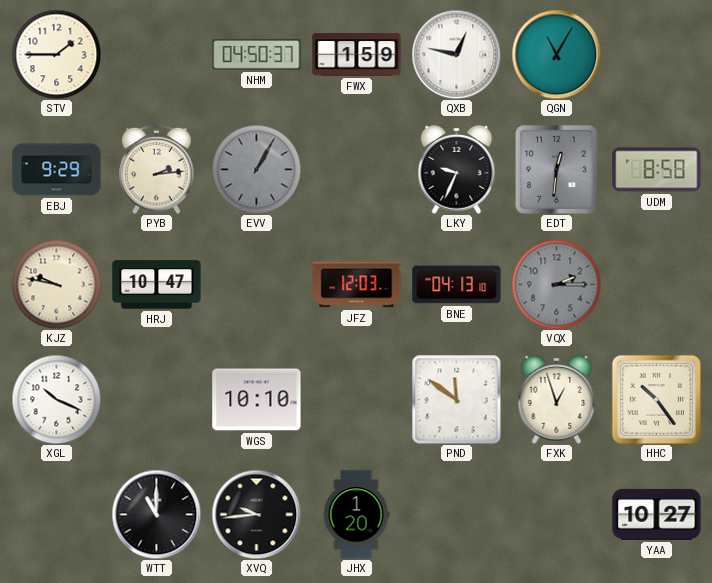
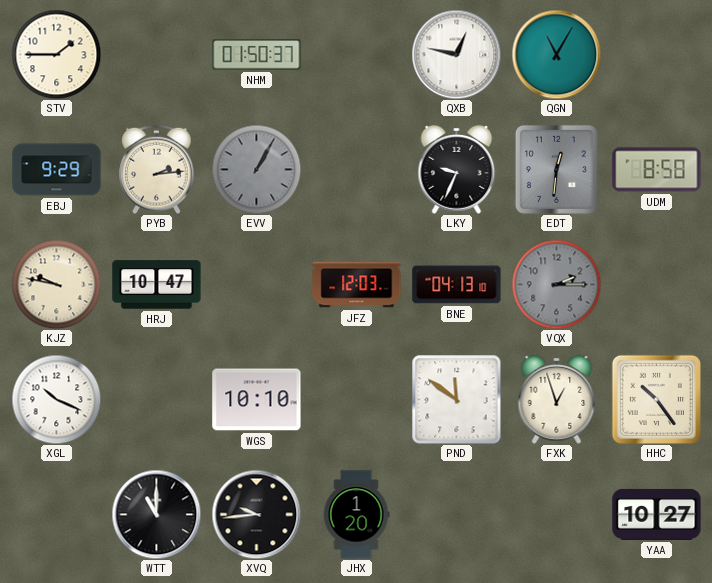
NHM: 04:50 -> 01:50 (257, 55)
FWX: 1:59 -> none (357, 55)
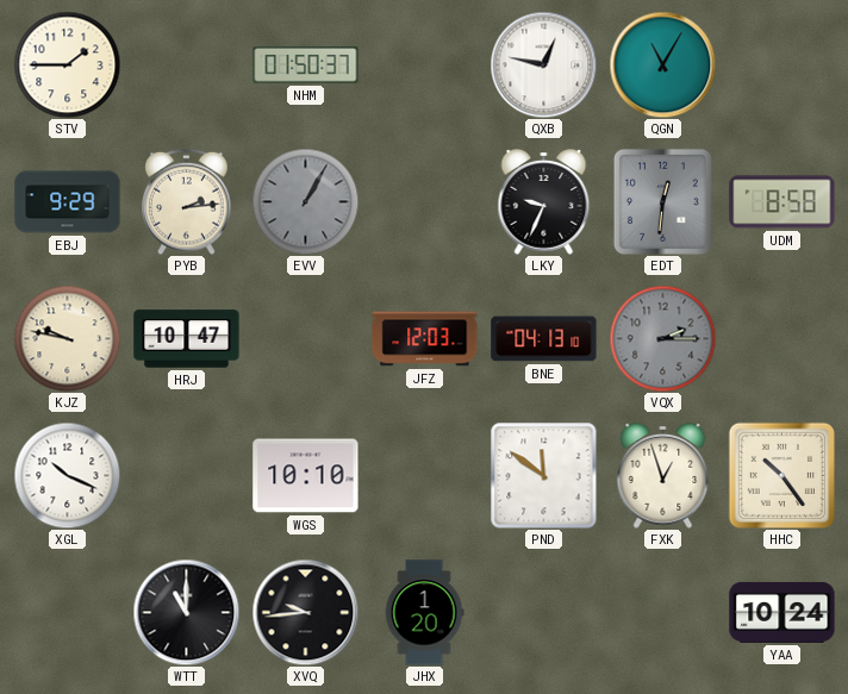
YAA: 10:27 -> 10:24 (782, 612)
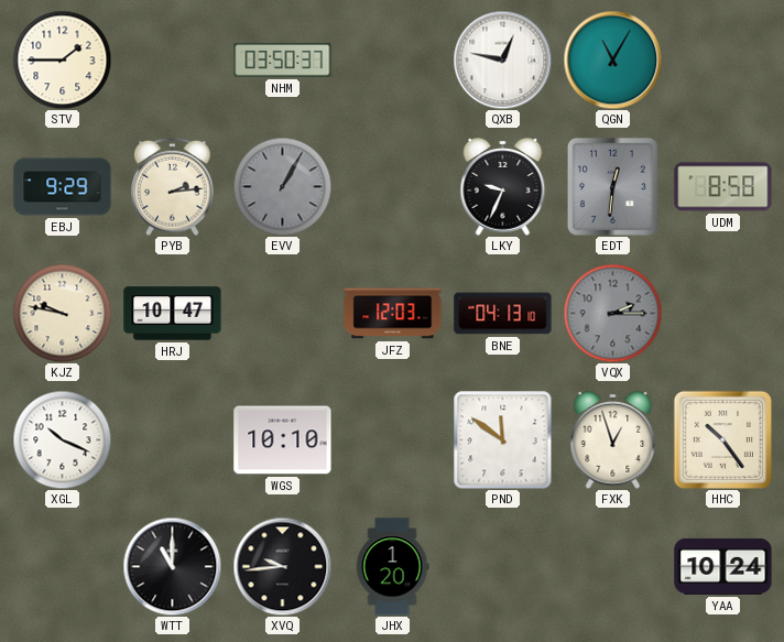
NHM: 01:50 -> 03:50 (283, 61)
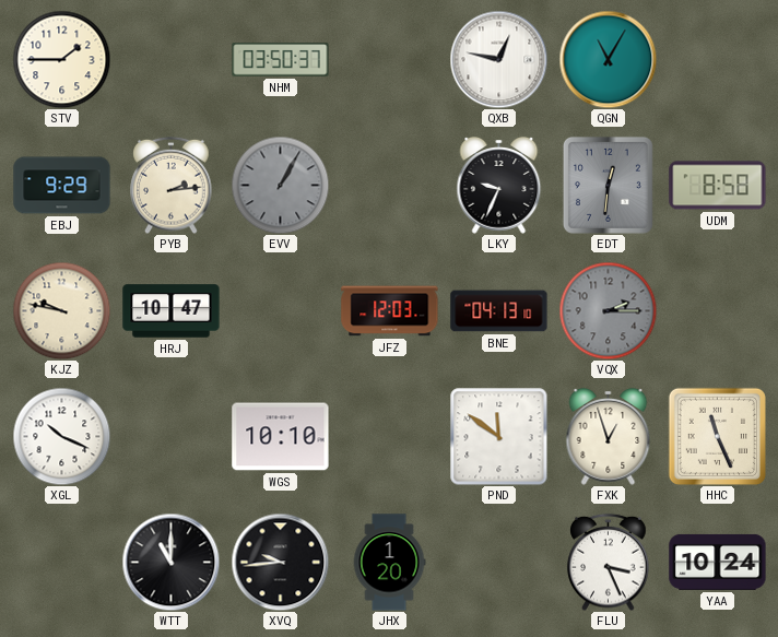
HHC: 10:24 -> 11:26 (717, 436)
FLU: none -> 3:26 (609, 562)
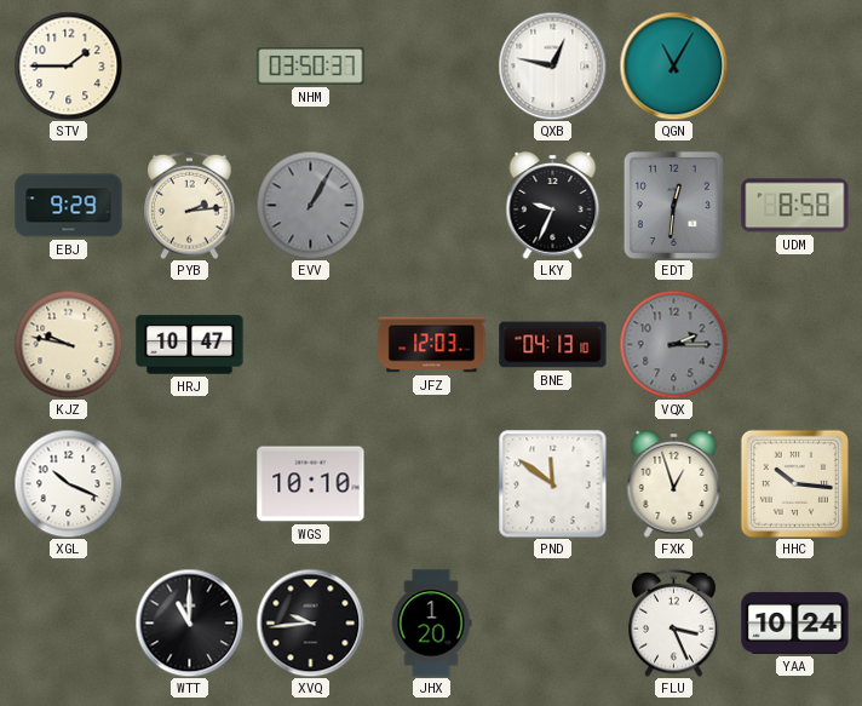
HHC: 11:26 -> 10:16 (794, 483)
